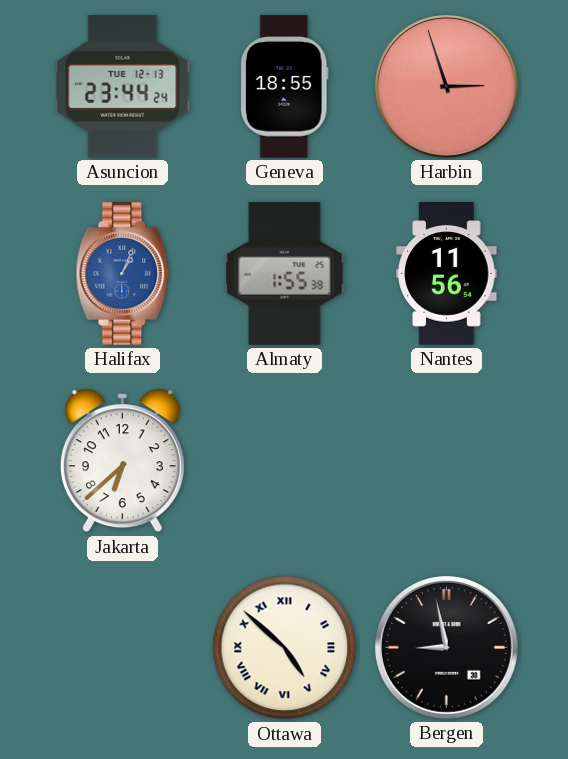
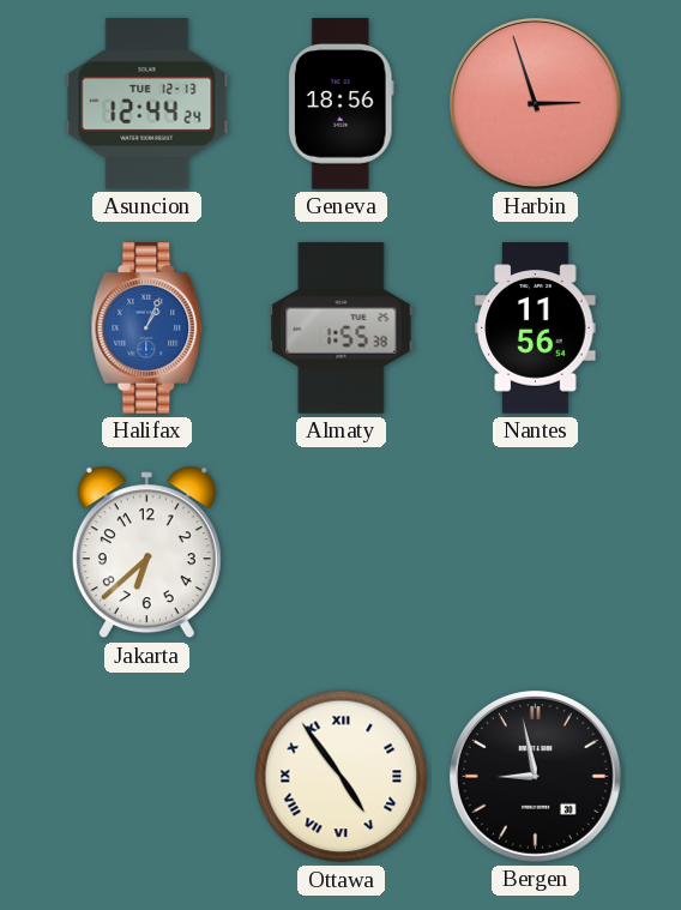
Asuncion: 23:44 -> 12:44 (147, 104)
Geneva: 18:55 -> 18:56 (340, 104)
Ottawa: 4:52 -> 4:54 (342, 777)
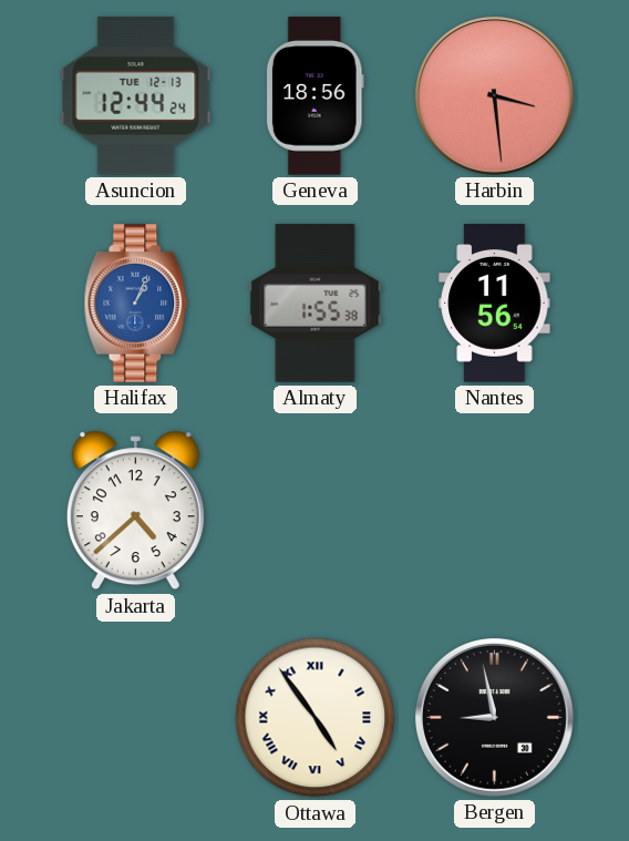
Harbin: 2:57 -> 3:29 (494, 95)
Jakarta: 6:38 -> 4:38 (135, 511)
